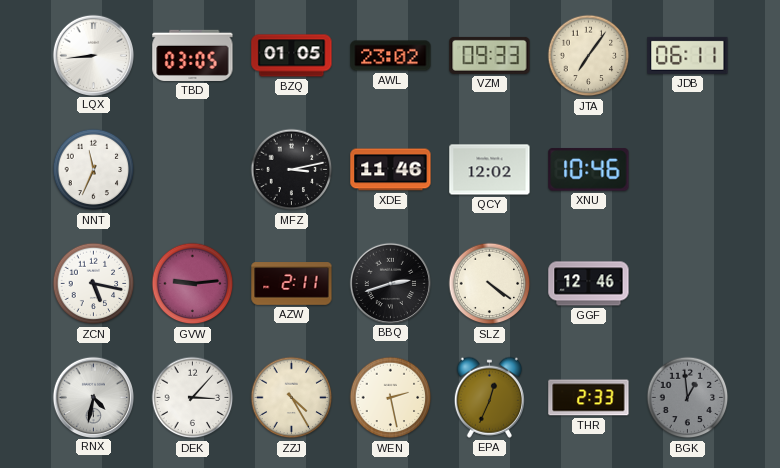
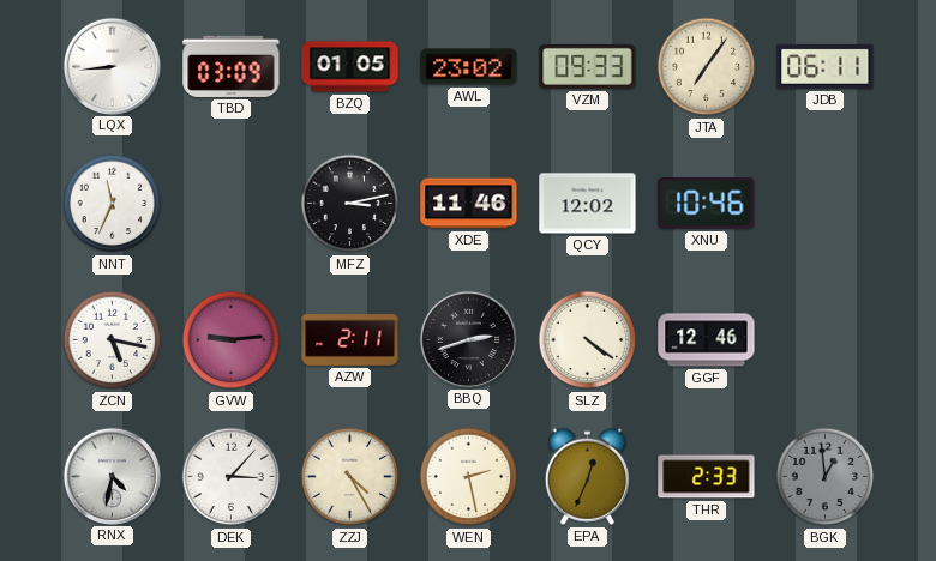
TBD: 03:05 -> 03:09 (232, 66)
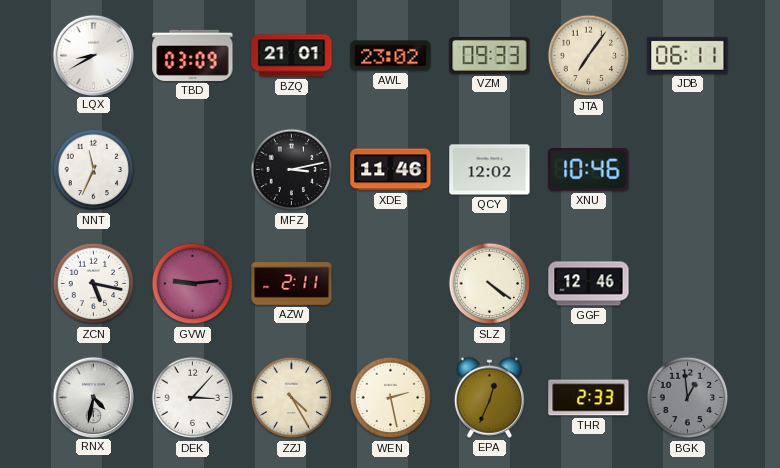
LQX: 8:44 -> 8:40 (93, 55)
BZQ: 01:05 -> 21:01 (292, 56)
BBQ: 2:42 -> none (468, 339)
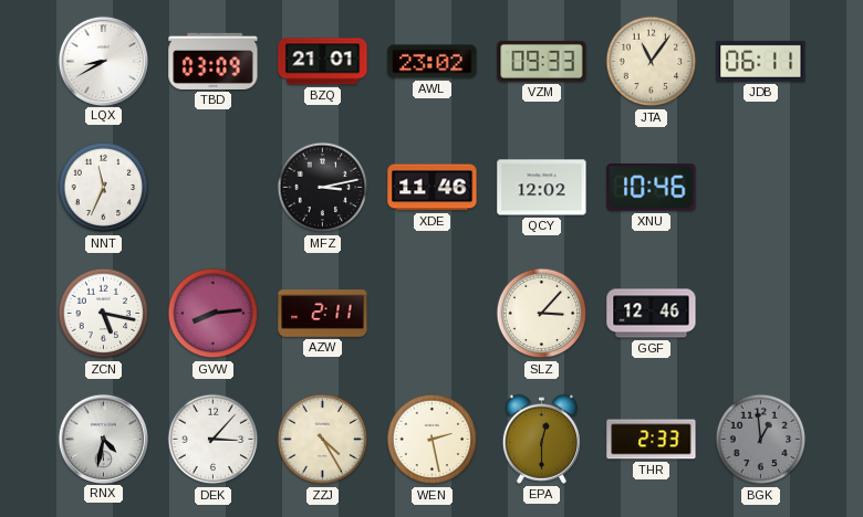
JTA: 7:06 -> 11:06 (652, 62)
GVW: 9:14 -> 8:14 (214, 314)
SLZ: 4:21 -> 3:07 (542, 314)
EPA: 12:34 -> 12:30 (541, 439)
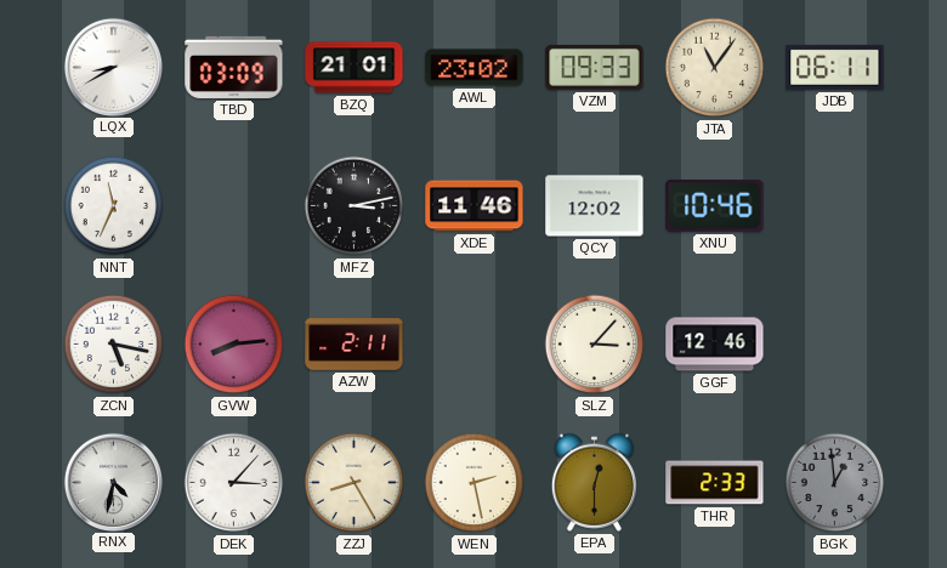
ZZJ: 4:25 -> 8:25 (355, 483)
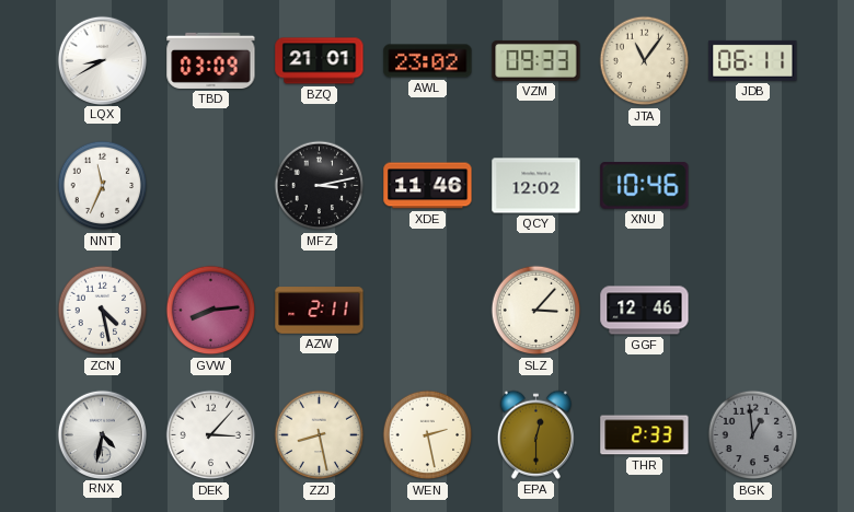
ZCN: 5:17 -> 4:28 (103, 311)
ZZJ: 8:25 -> 8:28 (320, 435)
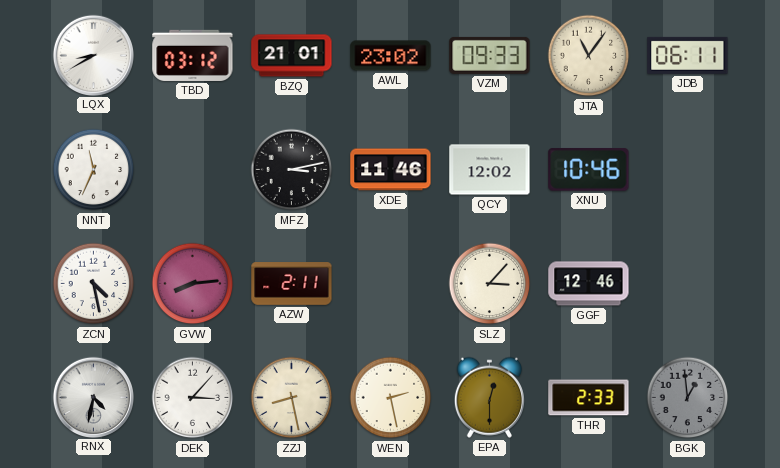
TBD: 03:09 -> 03:12 (193, 55)
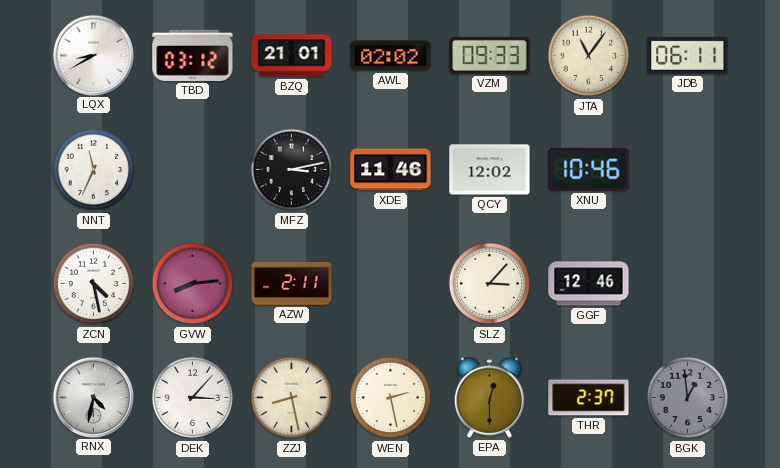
AWL: 23:02 -> 02:02 (391, 56)
THR: 2:33 -> 2:37 (589, 398)
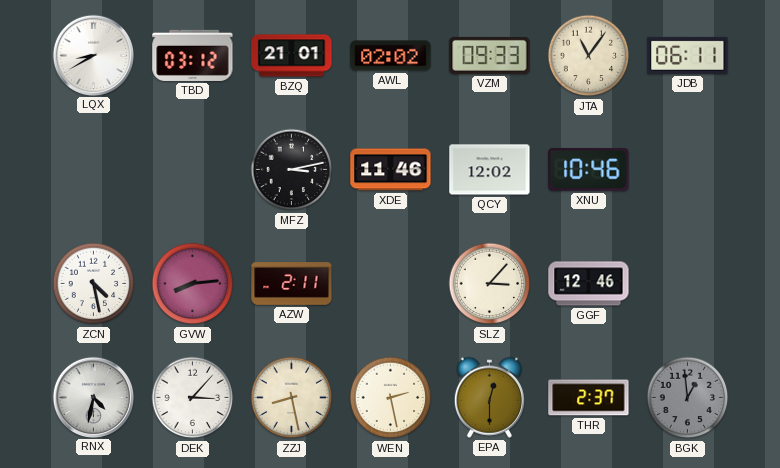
NNT: 11:34 -> none (94, 170)
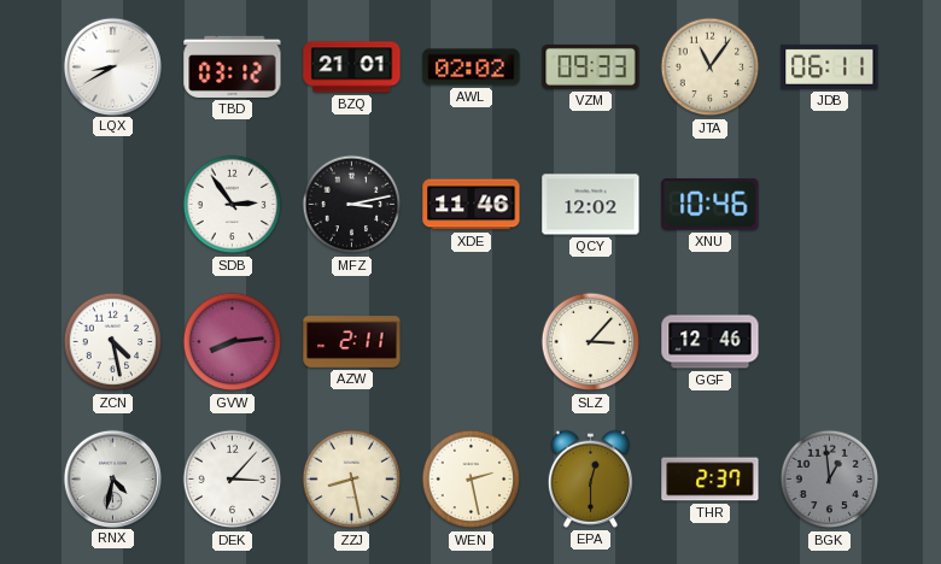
SDB: none -> 2:54 (233, 205)
